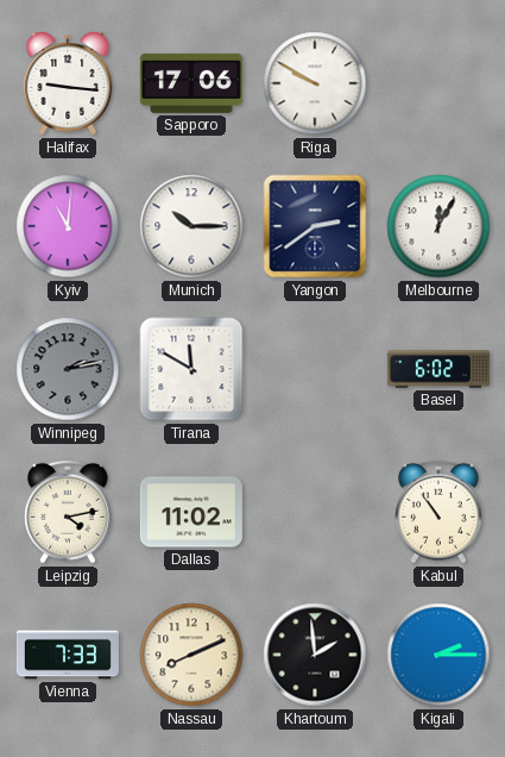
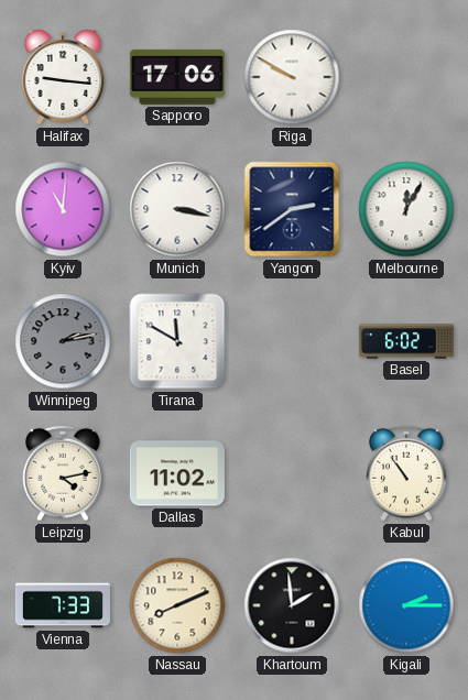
Munich: 10:15 -> 3:17 (177, 209)
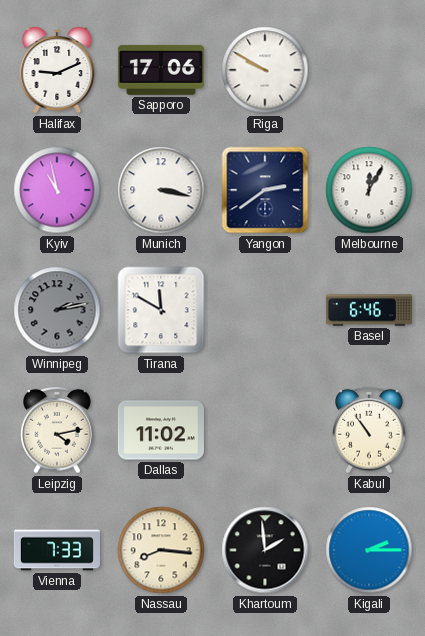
Halifax: 9:16 -> 9:11 (57, 70)
Kyiv: 11:01 -> 10:58 (57, 190)
Basel: 6:02 -> 6:46 (369, 310)
Nassau: 8:11 -> 8:16 (161, 550)
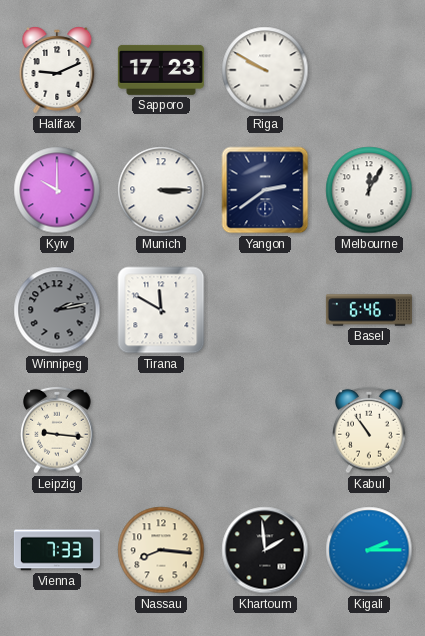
Sapporo: 17:06 -> 17:23 (161, 70)
Kyiv: 10:58 -> 10:00 (57, 190)
Munich: 3:17 -> 3:15 (161, 190)
Leipzig: 4:13 -> 9:16 (57, 430)
Dallas: 11:02 -> none (161, 430)
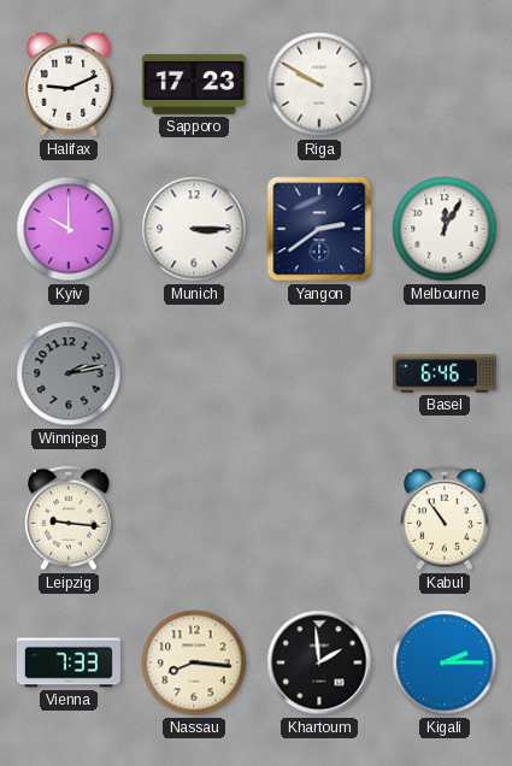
Tirana: 11:50 -> none (161, 310)
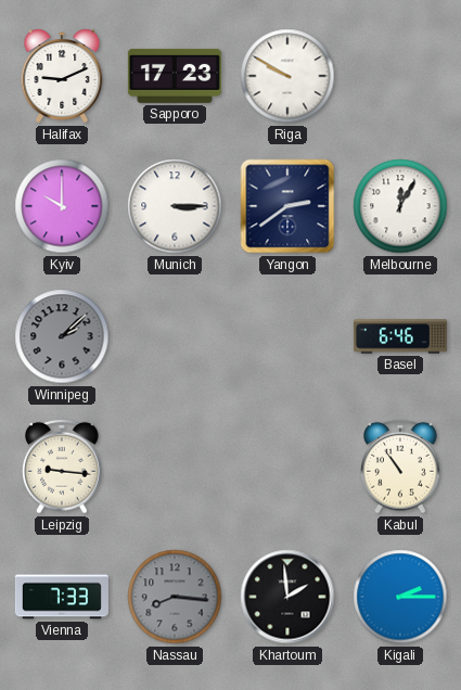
Winnipeg: 2:13 -> 2:08 (62, 336)
Nassau dial: cream -> grey (175, 597)
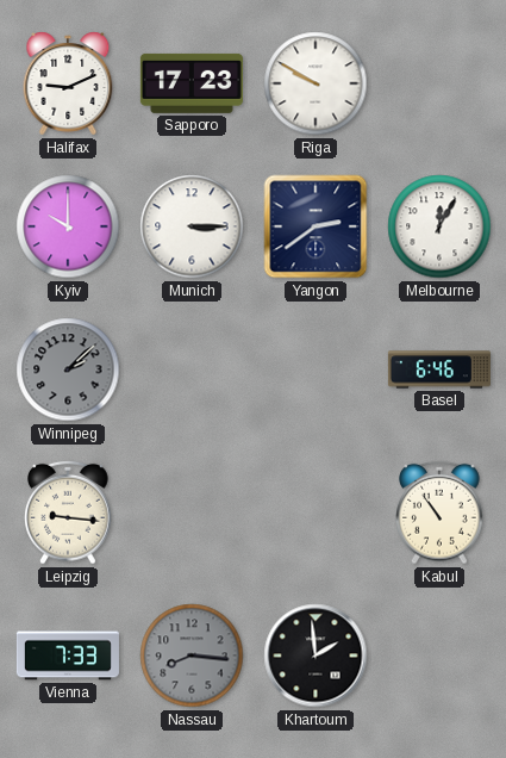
Kigali: 2:15 -> none (400, 597)
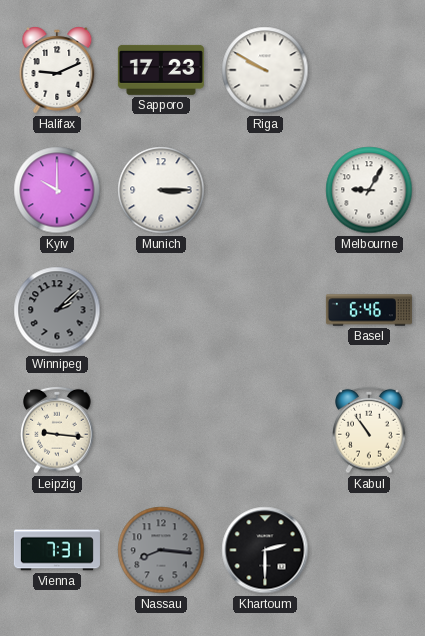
Yangon: 2:39 -> none (316, 226)
Melbourne: 12:05 -> 9:05 (369, 190)
Vienna: 7:33 -> 7:31 (57, 550)
Khartoum: 1:59 -> 2:30 (265, 550)
